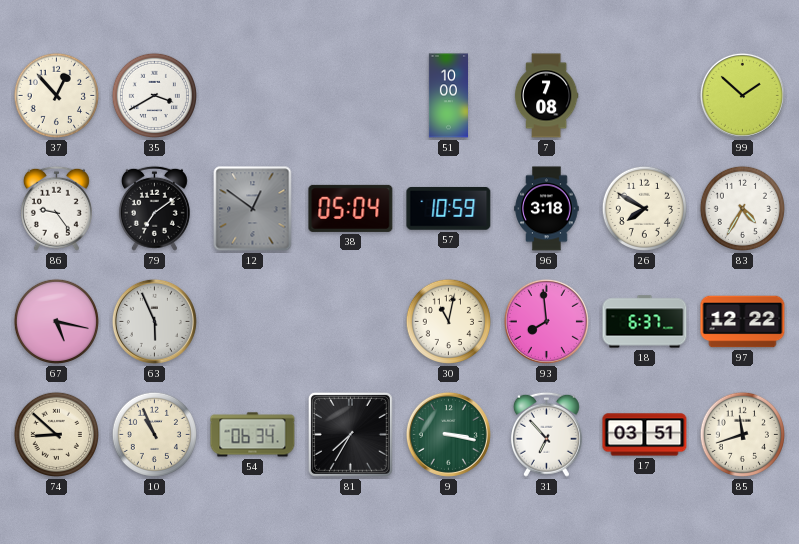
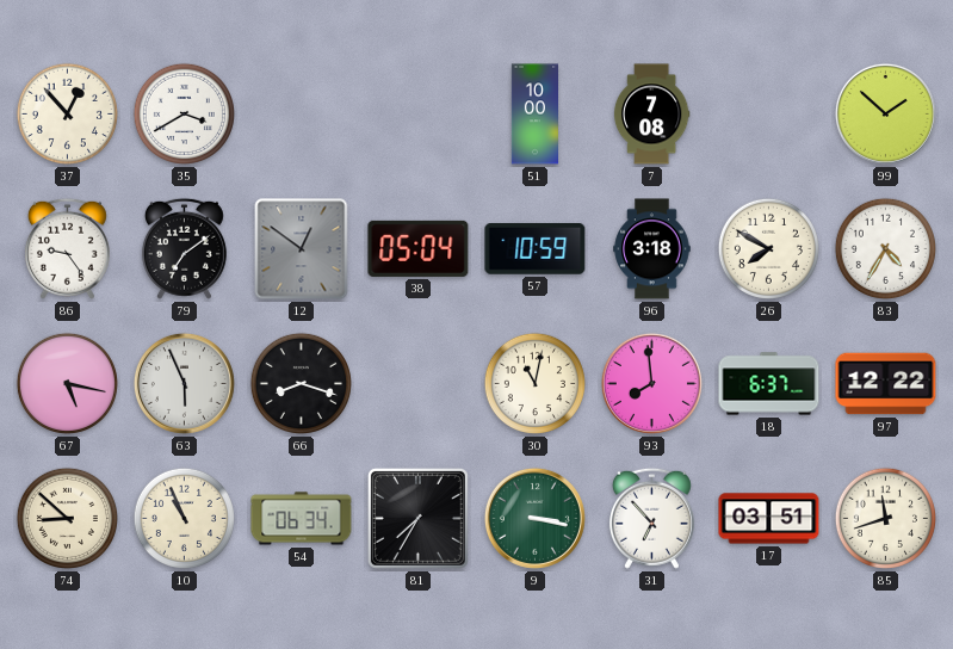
66: none -> 8:18 (301, 383)
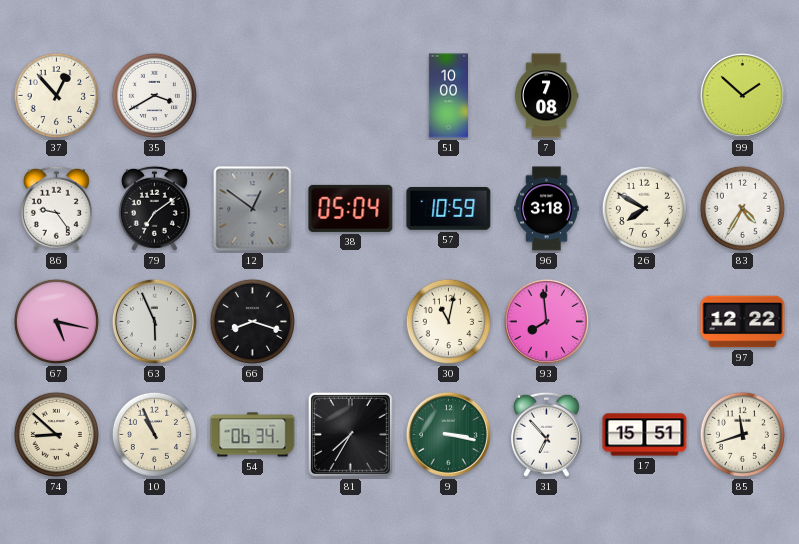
18: 6:37 -> none (769, 384)
17: 03:51 -> 15:51 (645, 435)
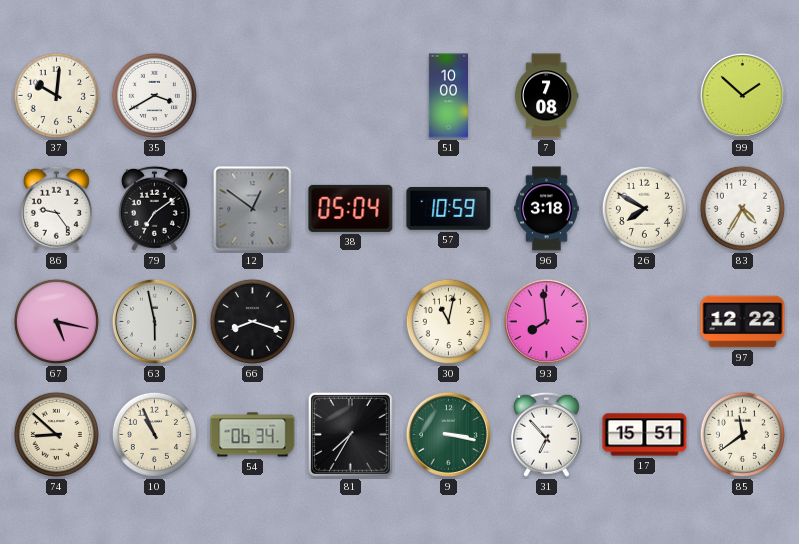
37: 12:53 -> 10:01 (56, 95)
63: 5:56 -> 5:58 (154, 321)
85: 11:42 -> 11:39 (742, 434)
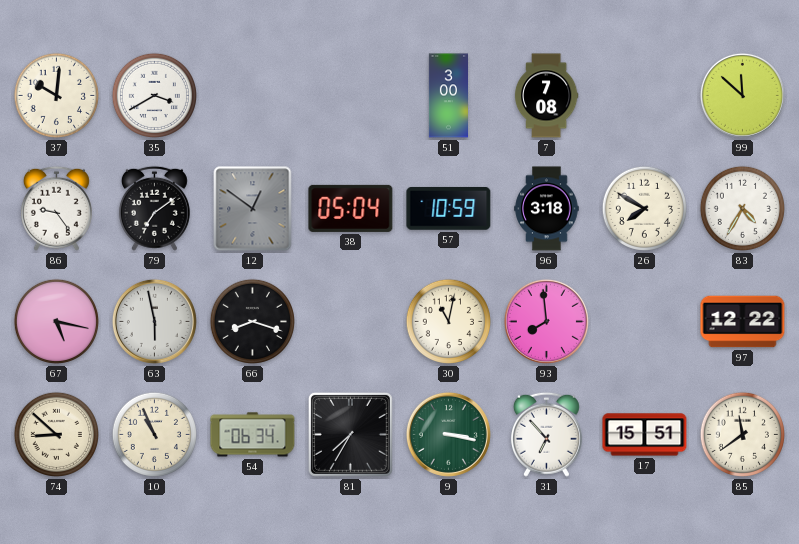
51: 10:00 -> 3:00 (448, 96)
99: 1:52 -> 11:52 (742, 95)
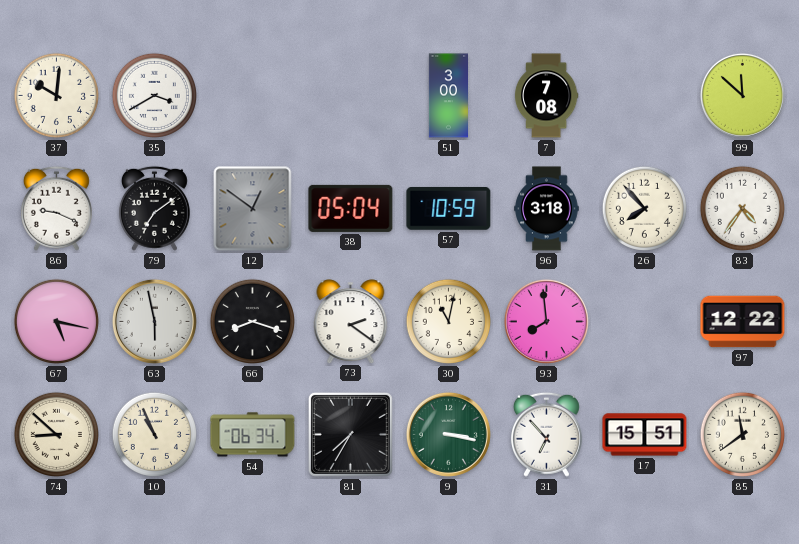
86: 9:24 -> 9:19 (56, 208)
26: 7:50 -> 7:53 (644, 208)
83: 4:35 -> 4:36 (742, 208)
73: none -> 2:21 (351, 321)
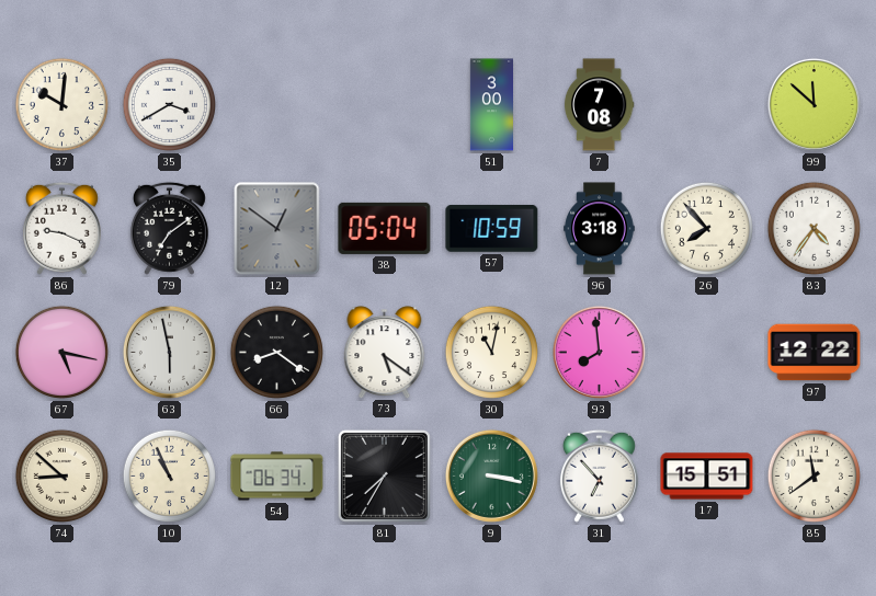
66: 8:18 -> 8:21 (276, 352)
73: 2:21 -> 5:21 (385, 352)
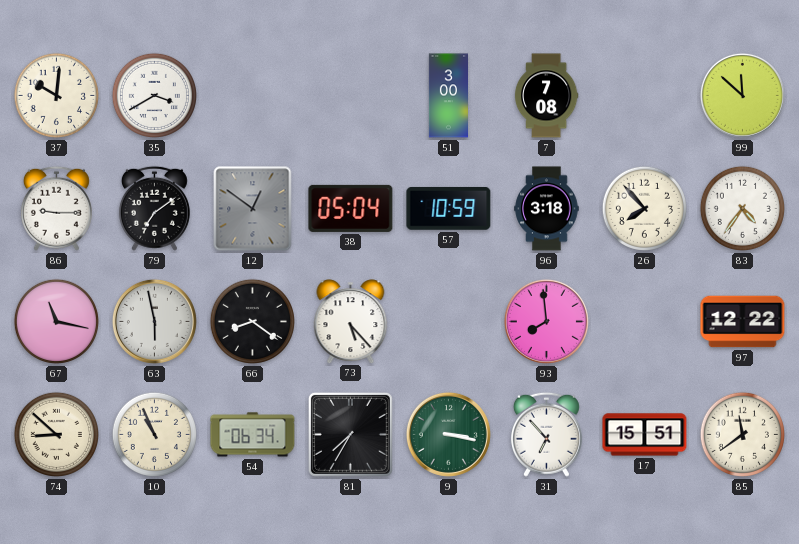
86: 9:19 -> 9:15 (56, 208)
67: 5:17 -> 11:17 (56, 321)
73: 5:21 -> 5:23 (351, 321)
30: 11:02 -> none (491, 352)
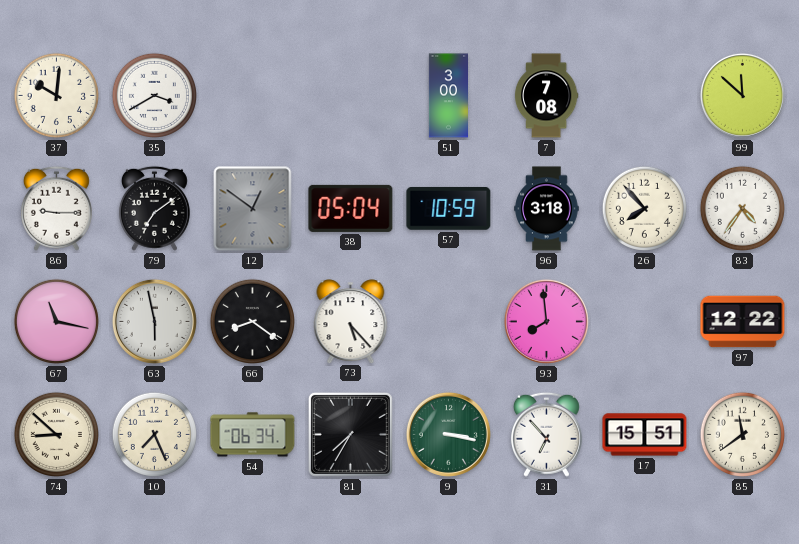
10: 10:56 -> 7:26 (154, 434)
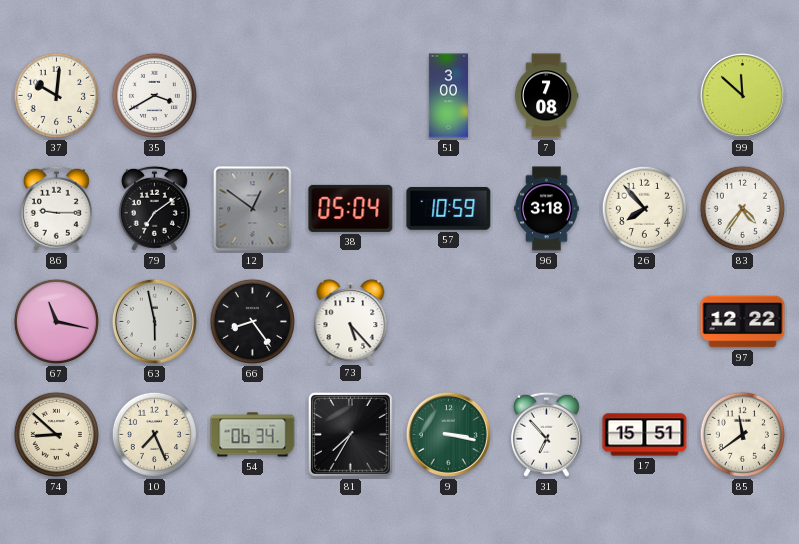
66: 8:21 -> 8:24 (252, 321)
93: 7:59 -> none (546, 321)
